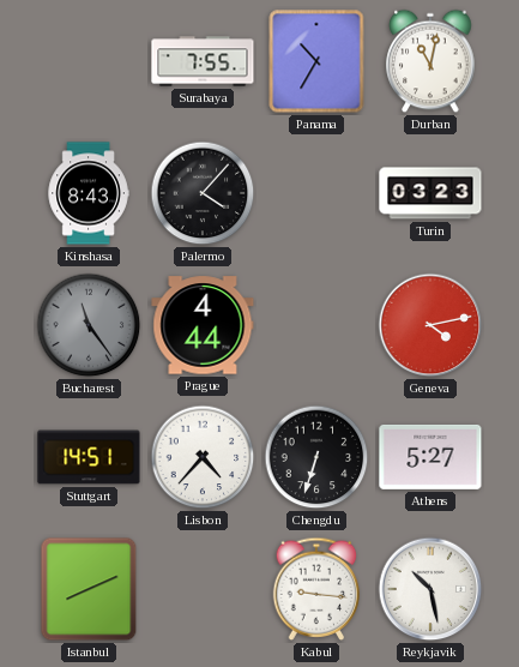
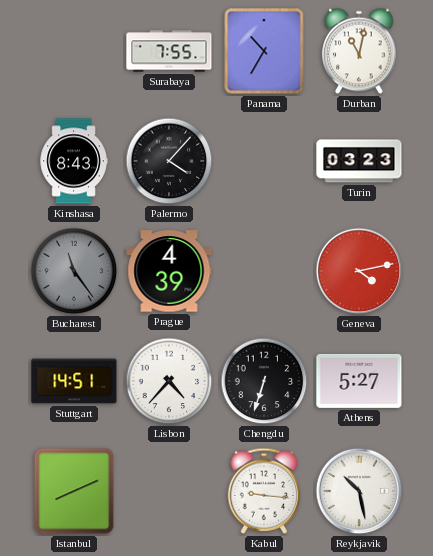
Prague: 4:44 -> 4:39 (169, 271)
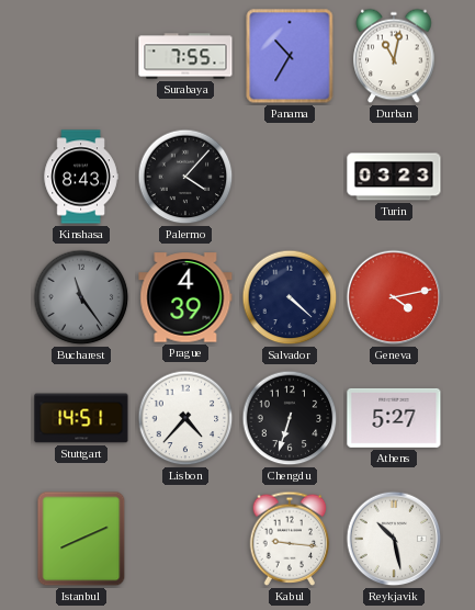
Salvador: none -> 4:22 (290, 297)
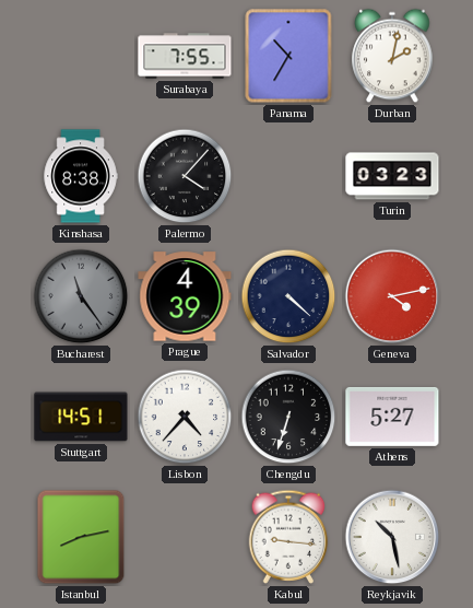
Durban: 11:02 -> 2:02 (392, 56)
Kinshasa: 8:43 -> 8:38 (81, 176)
Istanbul: 8:11 -> 8:13 (81, 537)
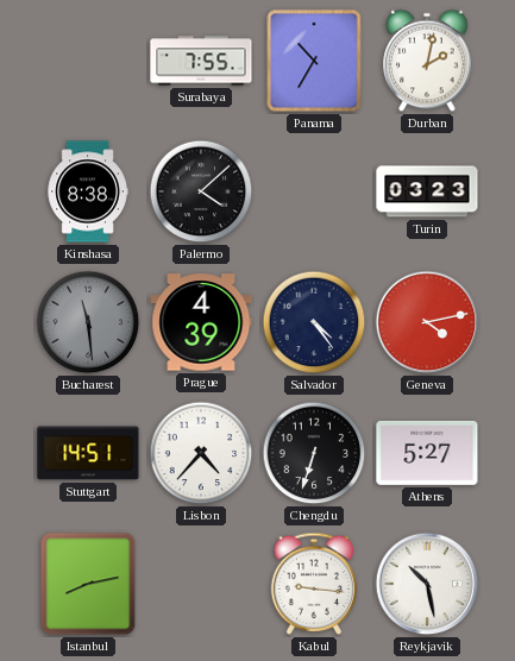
Palermo: 4:07 -> 4:08 (201, 191)
Bucharest: 11:24 -> 11:29 (88, 322)
Salvador: 4:22 -> 4:24 (314, 322)
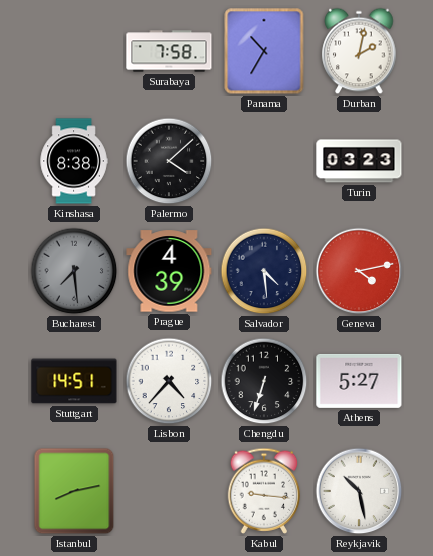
Surabaya: 7:55 -> 7:58 (169, 51)
Bucharest: 11:29 -> 7:29 (74, 271)
Salvador: 4:24 -> 4:29 (264, 271)
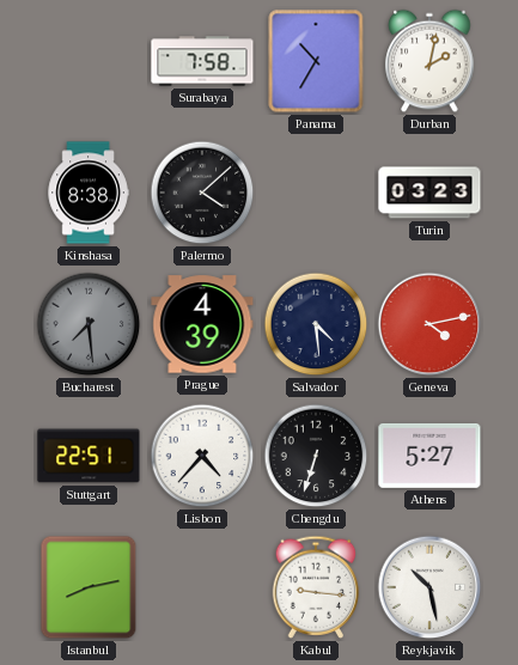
Stuttgart: 14:51 -> 22:51 (89, 456)
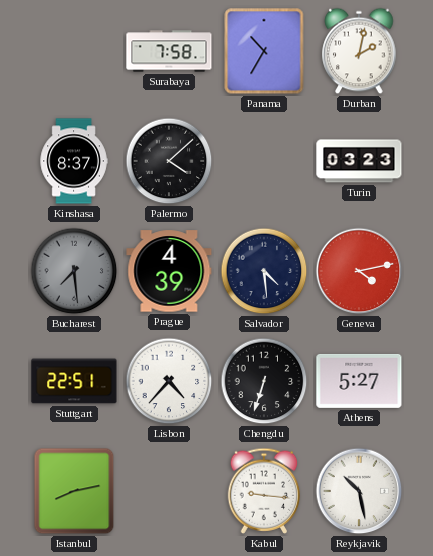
Kinshasa: 8:38 -> 8:37 (74, 161)
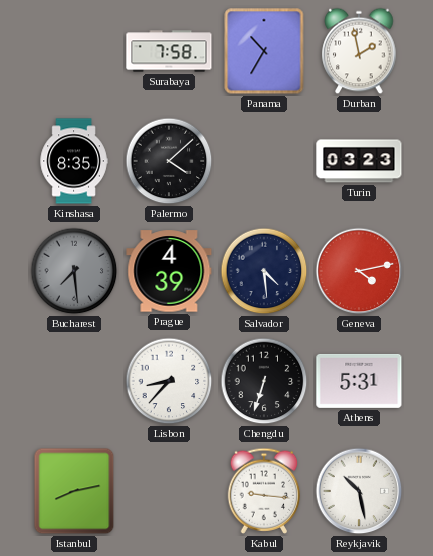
Durban: 2:02 -> 1:58 (359, 51)
Kinshasa: 8:37 -> 8:35 (74, 161)
Stuttgart: 22:51 -> none (74, 381)
Lisbon: 4:37 -> 8:37 (169, 381)
Athens: 5:27 -> 5:31 (359, 381)
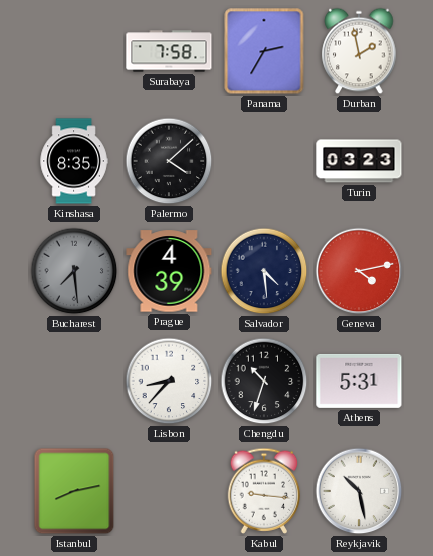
Panama: 10:35 -> 2:35 (264, 51)
Chengdu: 6:33 -> 10:33 (264, 381)
